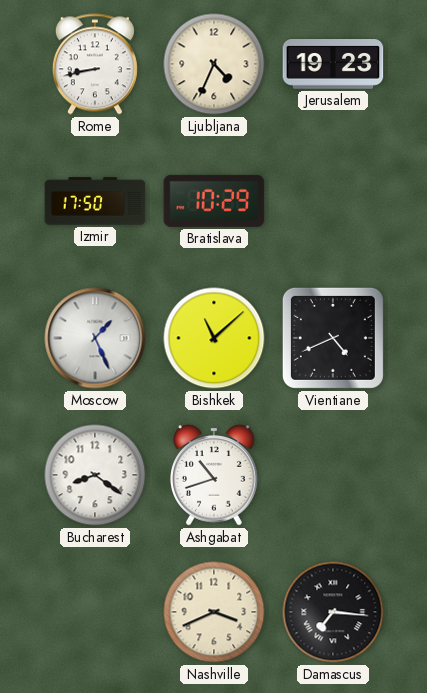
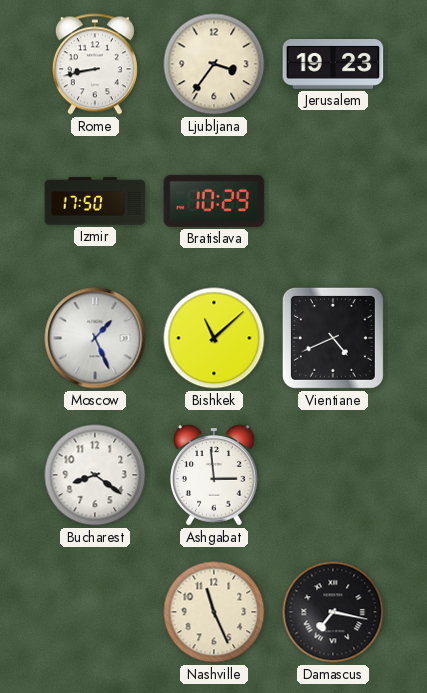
Ljubljana: 4:34 -> 3:36 (214, 64)
Ashgabat: 10:42 -> 2:59 (215, 475)
Nashville: 3:41 -> 11:26 (214, 612)
Damascus: 7:16 -> 7:17 (333, 612)
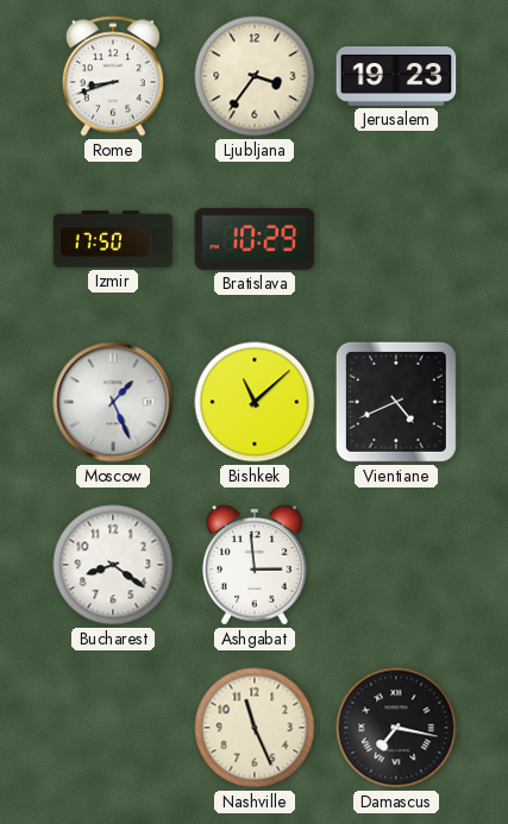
Rome: 8:43 -> 8:42 (113, 76)
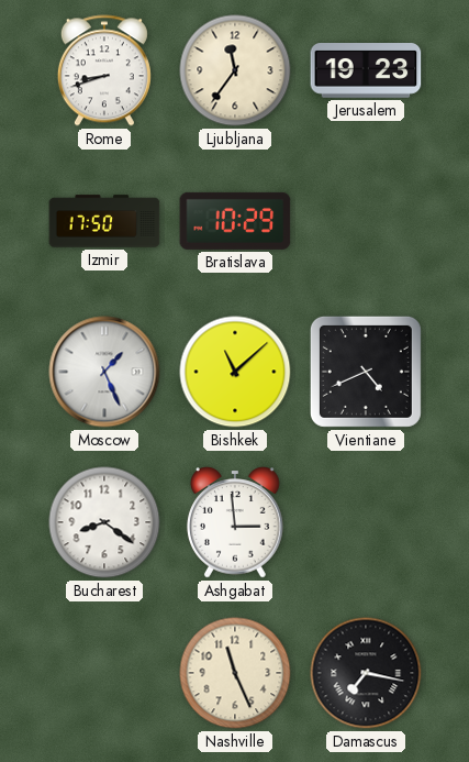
Ljubljana: 3:36 -> 11:36 (235, 70)
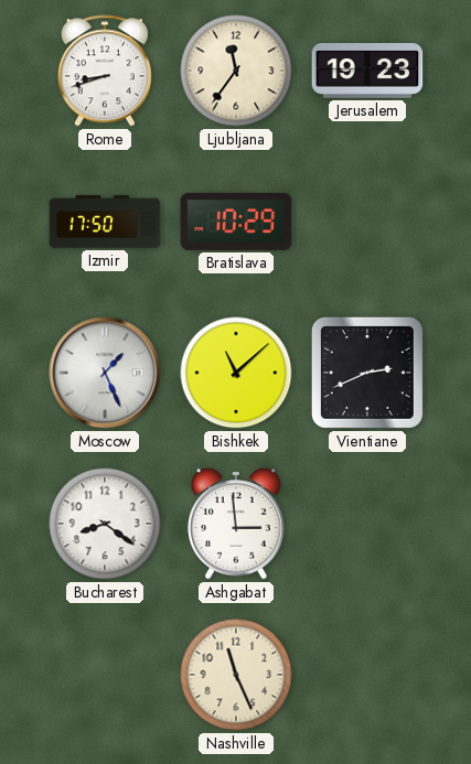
Vientiane: 4:41 -> 2:41 (367, 373)
Damascus: 7:17 -> none (366, 673)
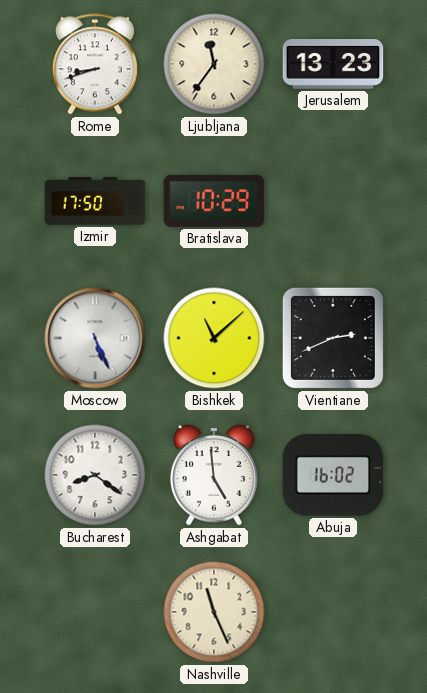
Jerusalem: 19:23 -> 13:23 (333, 64)
Moscow: 1:26 -> 5:26 (95, 338)
Ashgabat: 2:59 -> 4:59 (215, 475)
Abuja: none -> 16:02 (333, 475)
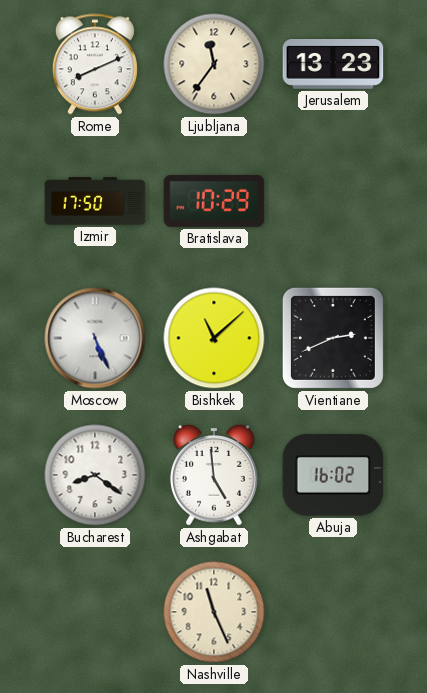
Rome: 8:42 -> 8:11 (95, 64)
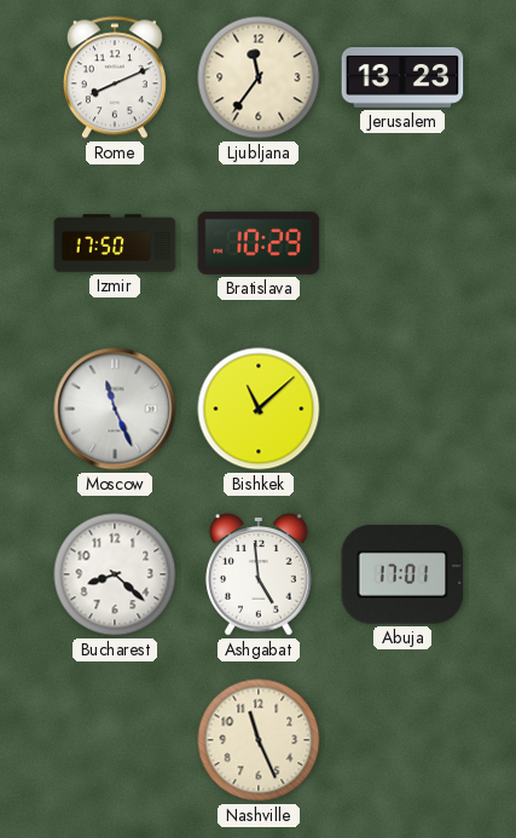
Moscow: 5:26 -> 11:26 (115, 409)
Vientiane: 2:41 -> none (333, 338)
Bucharest: 8:21 -> 8:22 (115, 574)
Abuja: 16:02 -> 17:01 (402, 574)
